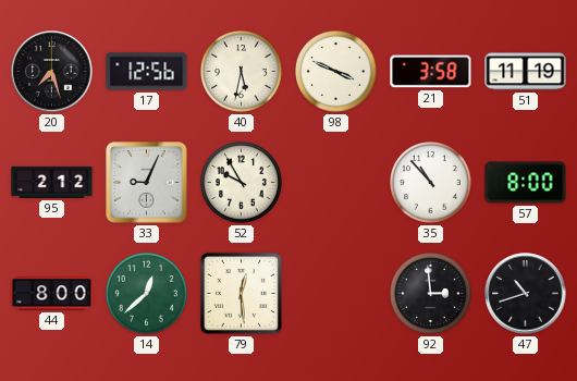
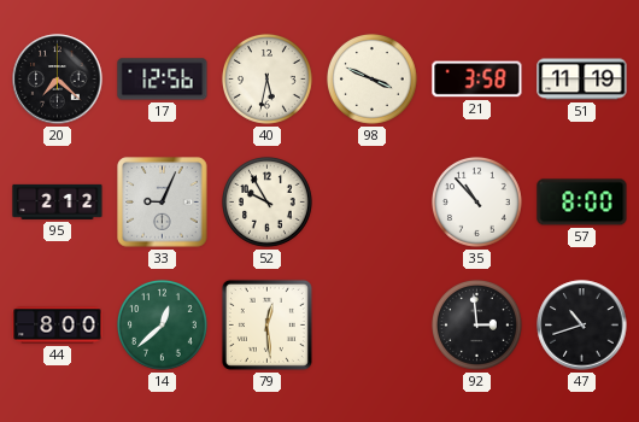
20: 7:27 -> 7:22 (58, 80)
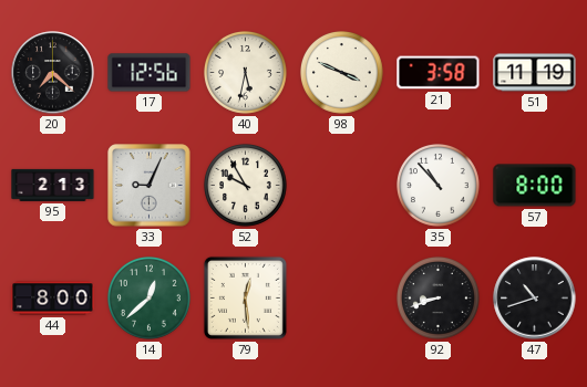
95: 2:12 -> 2:13 (53, 185)
92: 2:59 -> 8:42 (439, 299)
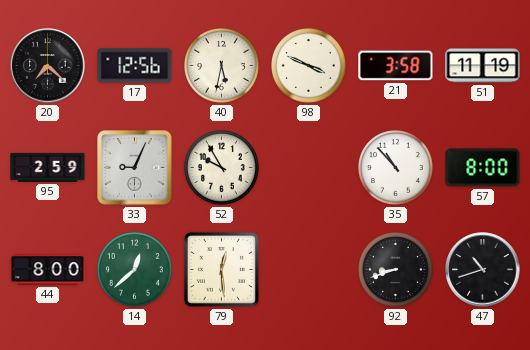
95: 2:13 -> 2:59 (48, 167)
